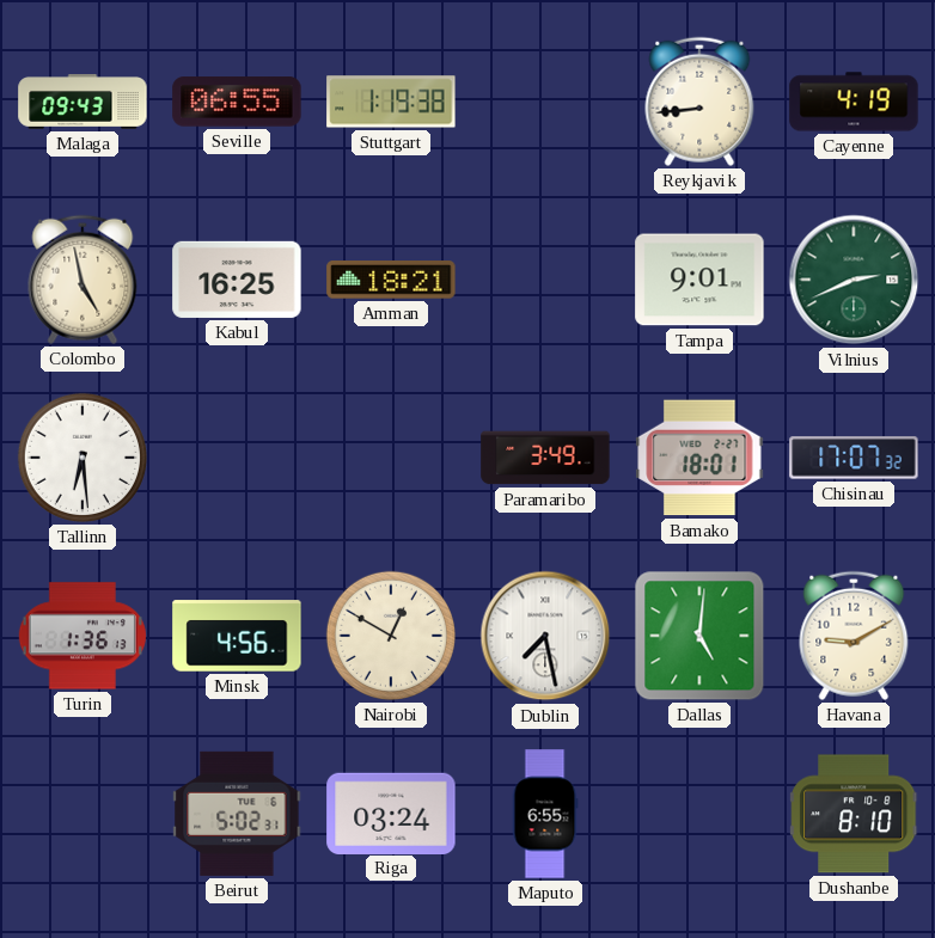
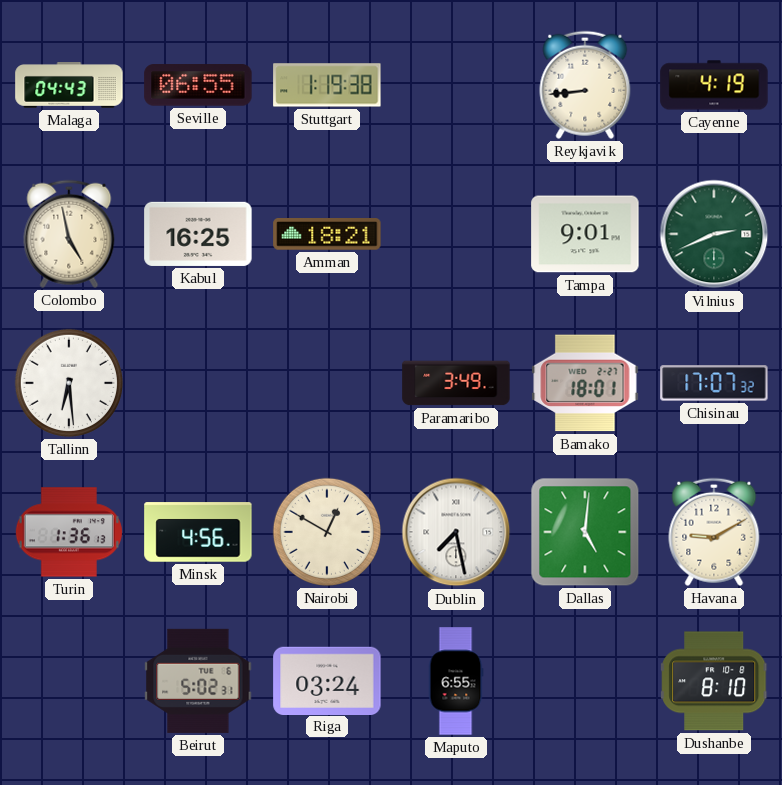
Malaga: 09:43 -> 04:43 (69, 86)
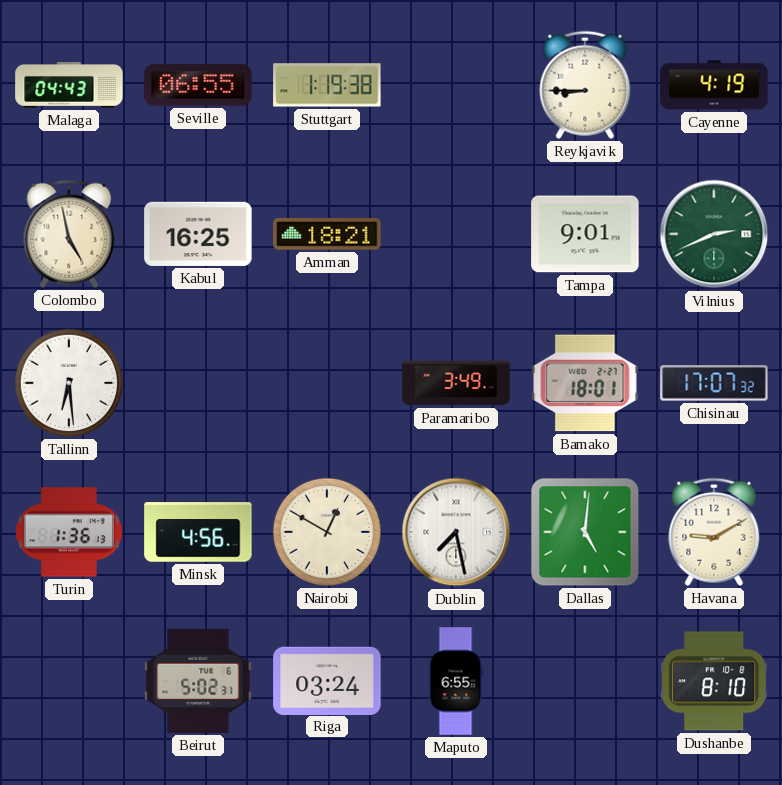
Reykjavik: 8:44 -> 8:45 (585, 85)
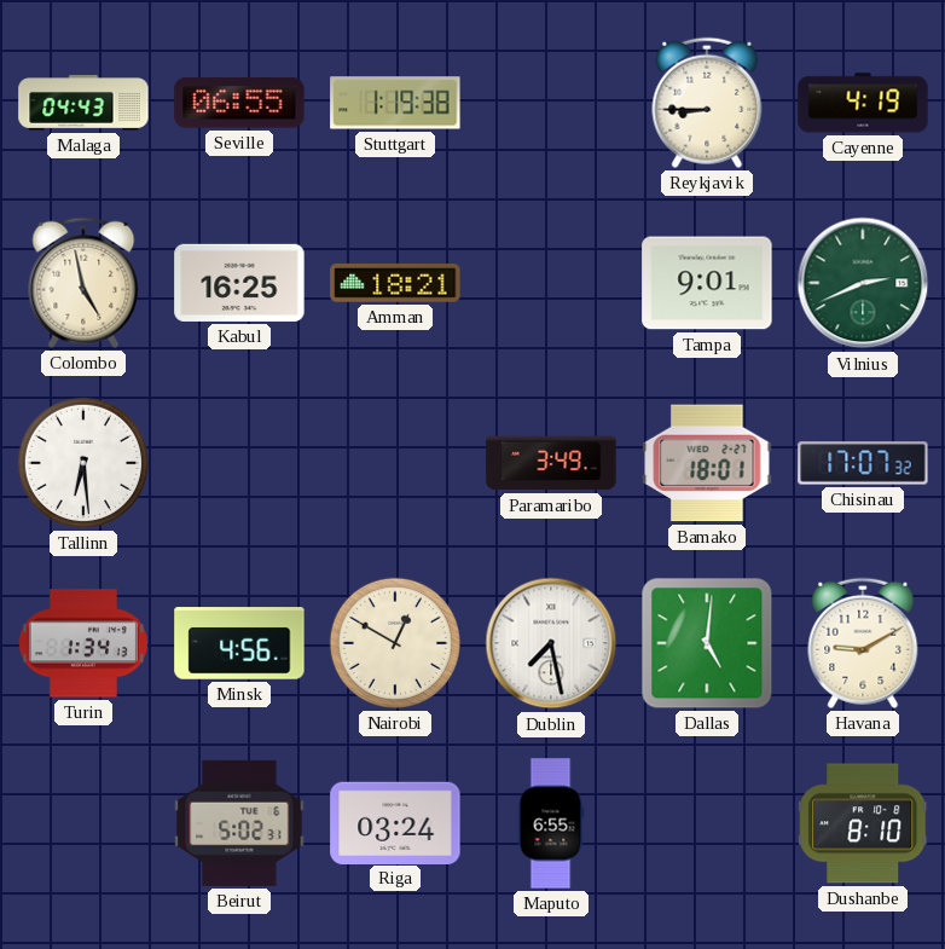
Turin: 1:36 -> 1:34 (83, 643)
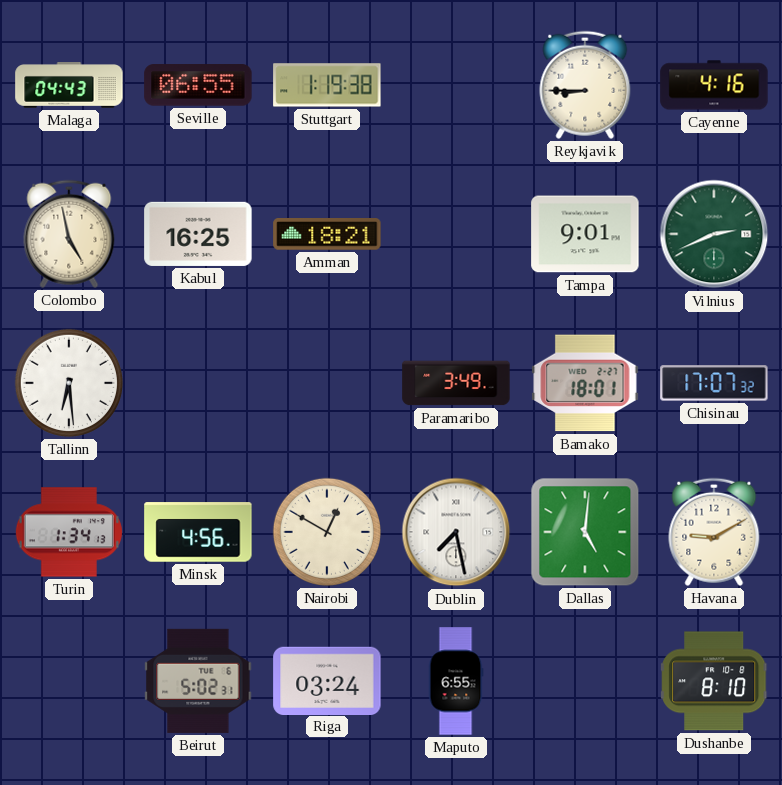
Cayenne: 4:19 -> 4:16 (714, 85)
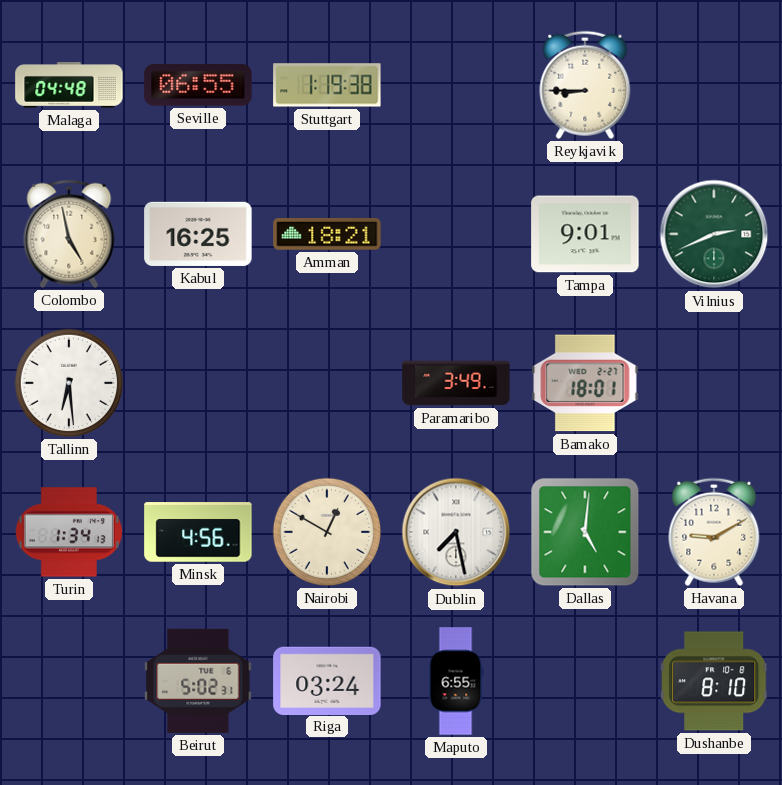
Malaga: 04:43 -> 04:48 (69, 86)
Cayenne: 4:16 -> none (714, 85)
Chisinau: 17:07 -> none (714, 383)
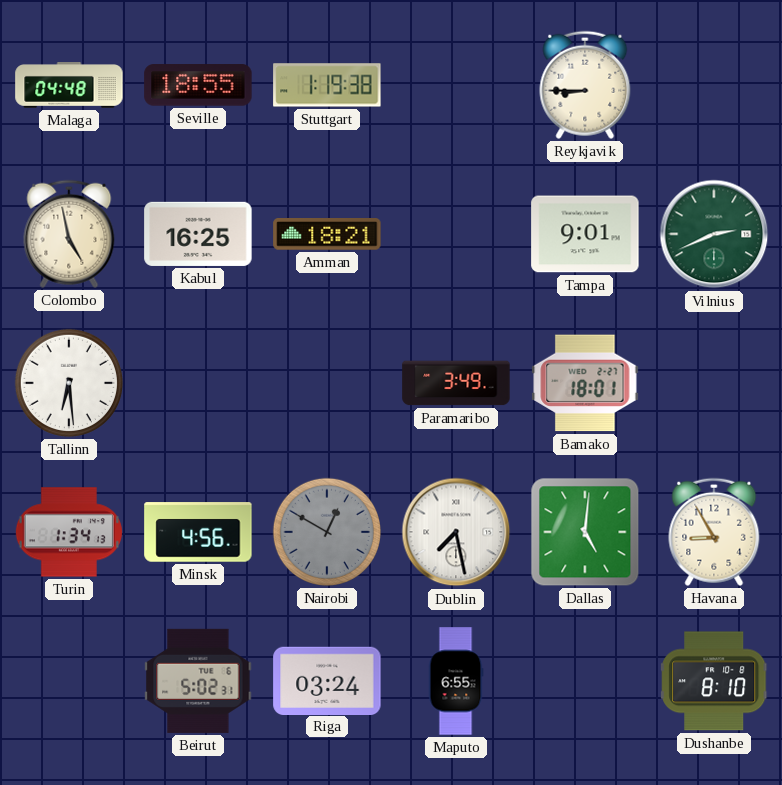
Seville: 06:55 -> 18:55 (198, 85)
Nairobi dial: cream -> grey (327, 532)
Havana: 9:10 -> 8:55 (714, 532)
